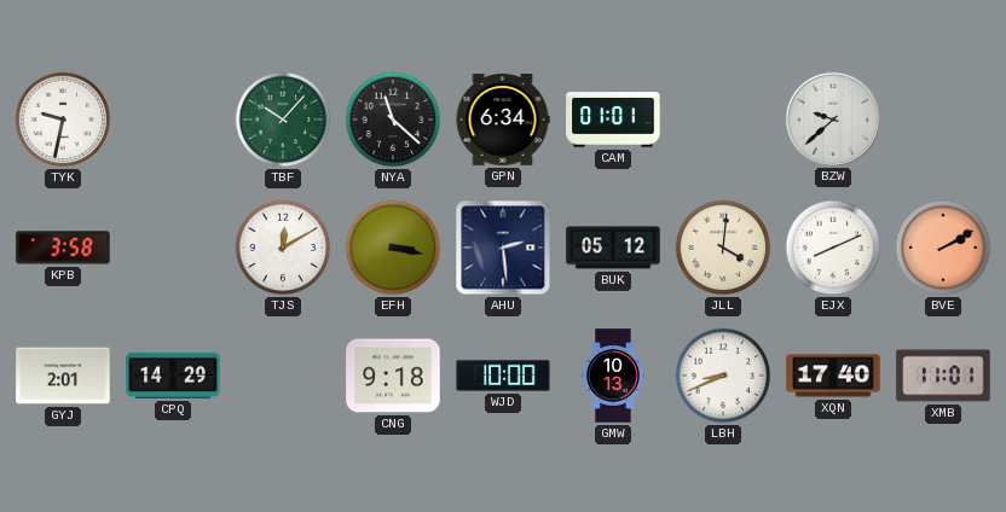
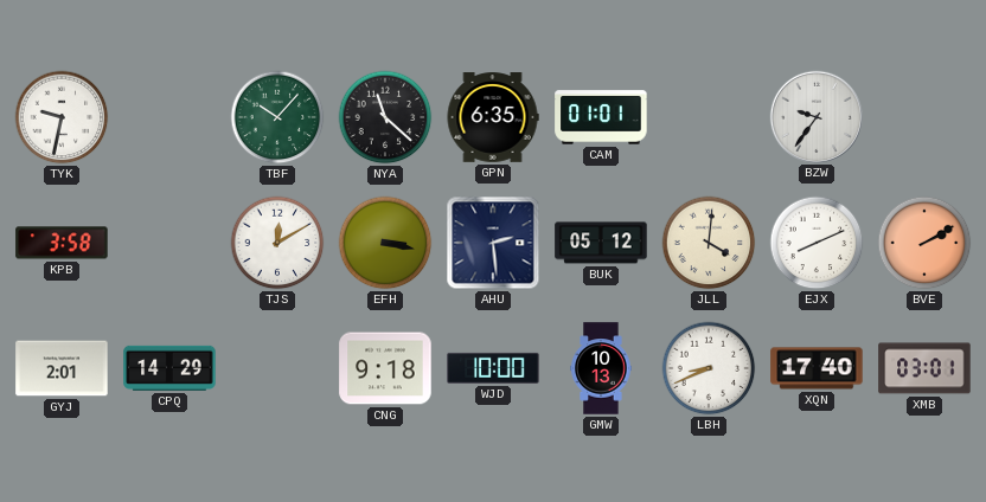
GPN: 6:34 -> 6:35 (493, 117)
BZW: 9:38 -> 9:36 (815, 116)
XMB: 11:01 -> 03:01 (924, 368)
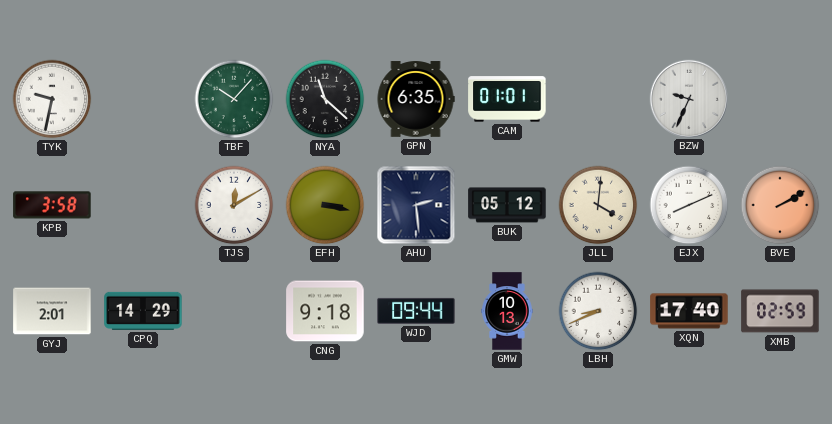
BZW: 9:36 -> 9:34 (688, 98)
WJD: 10:00 -> 09:44 (416, 311)
XMB: 03:01 -> 02:59 (780, 311)
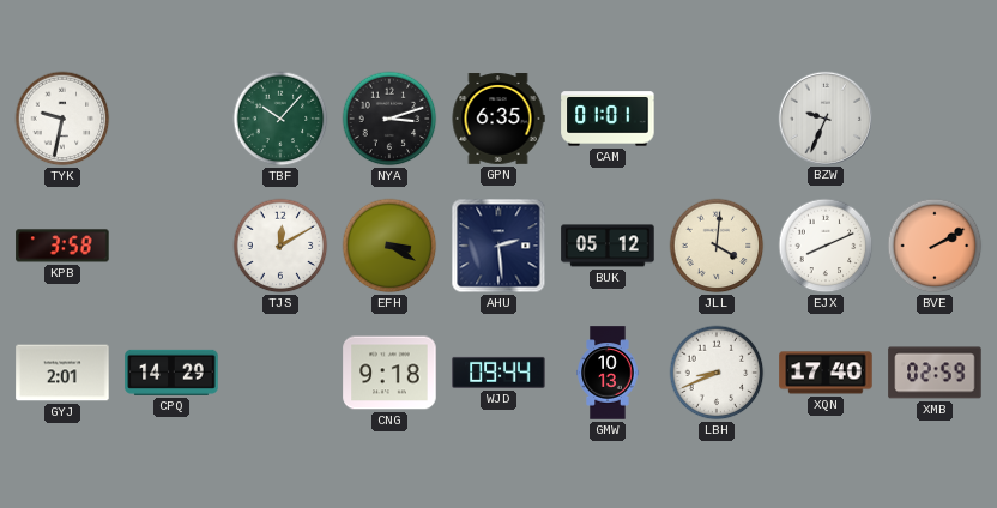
NYA: 11:22 -> 3:12 (389, 119)
EFH: 3:17 -> 3:20 (389, 246)
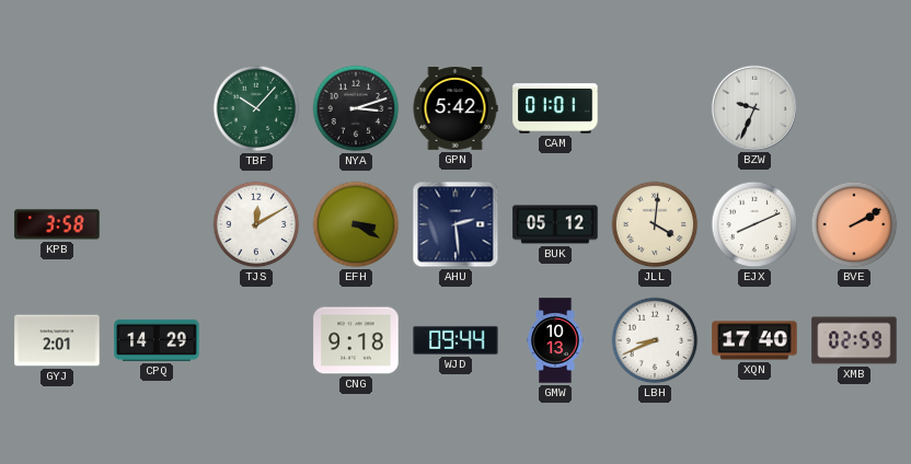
TYK: 9:32 -> none (62, 119)
GPN: 6:35 -> 5:42 (455, 108)
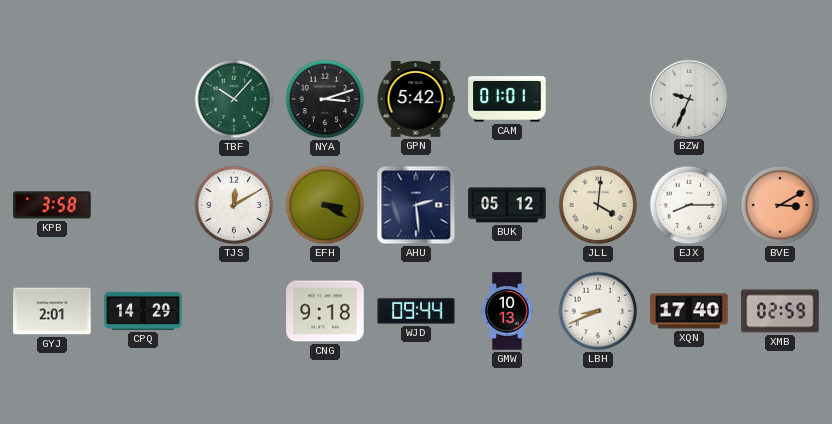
EJX: 8:11 -> 8:15 (689, 205)
BVE: 2:10 -> 3:10 (780, 205)
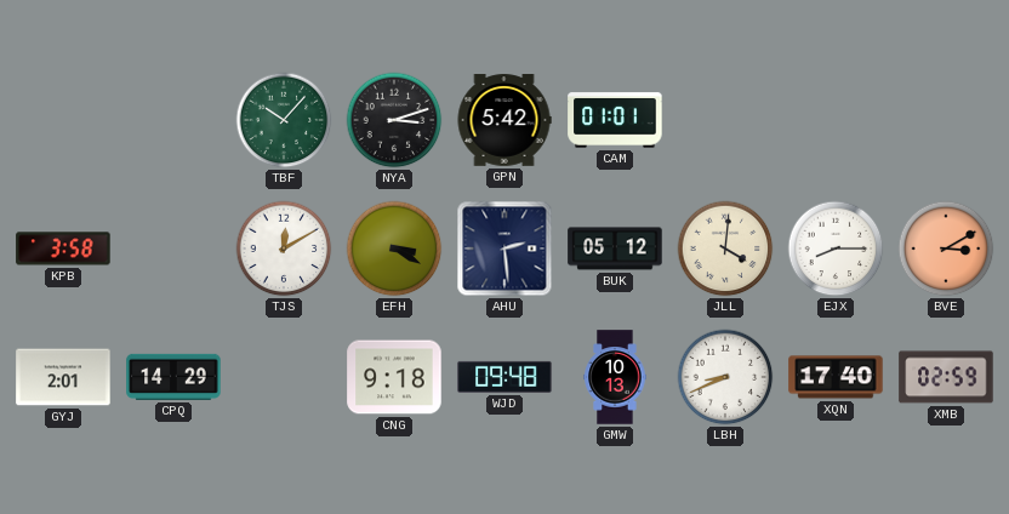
BZW: 9:34 -> none (688, 98)
WJD: 09:44 -> 09:48 (504, 377)
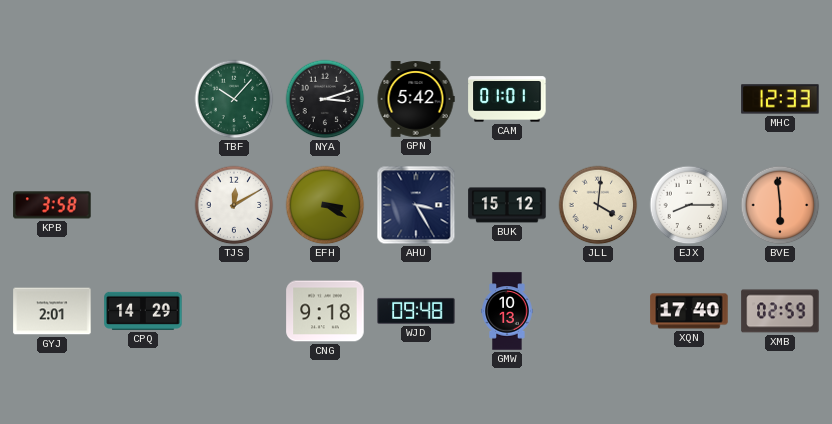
MHC: none -> 12:33 (780, 99)
AHU: 2:29 -> 3:25 (416, 205)
BUK: 05:12 -> 15:12 (507, 205)
BVE: 3:10 -> 5:59 (780, 205)
LBH: 8:41 -> none (725, 377)
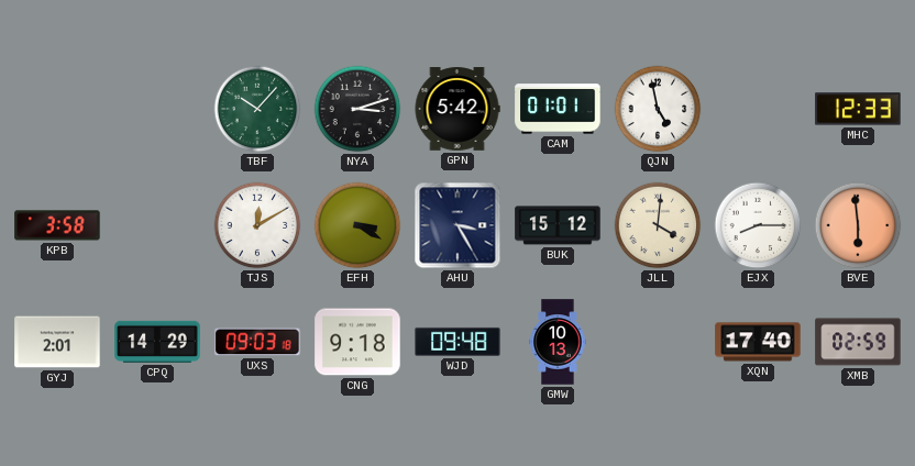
QJN: none -> 4:58 (658, 109)
UXS: none -> 09:03 (257, 342)
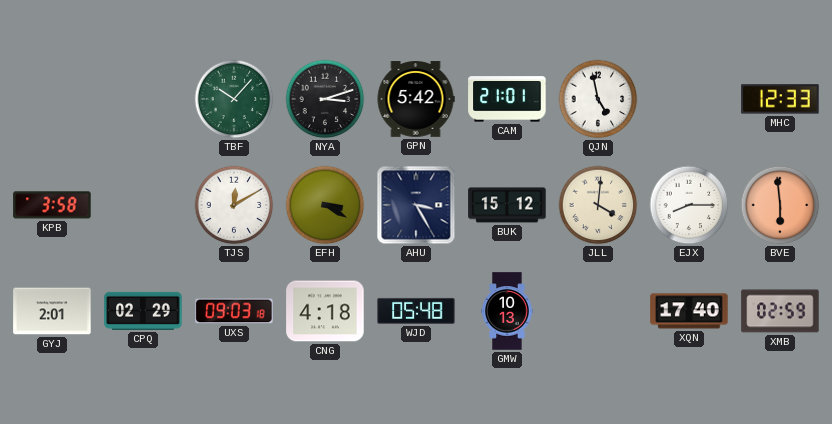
CAM: 01:01 -> 21:01 (507, 99)
CPQ: 14:29 -> 02:29 (143, 311)
CNG: 9:18 -> 4:18 (325, 311)
WJD: 09:48 -> 05:48 (416, 311)
